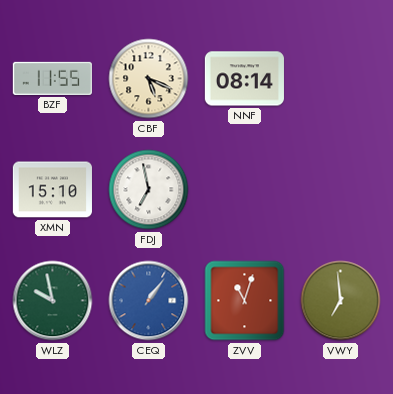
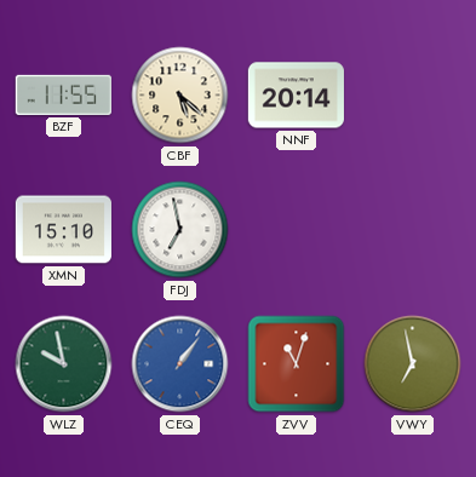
CBF: 5:19 -> 5:22 (180, 96)
NNF: 08:14 -> 20:14 (296, 96)
VWY: 6:59 -> 6:58 (413, 364)
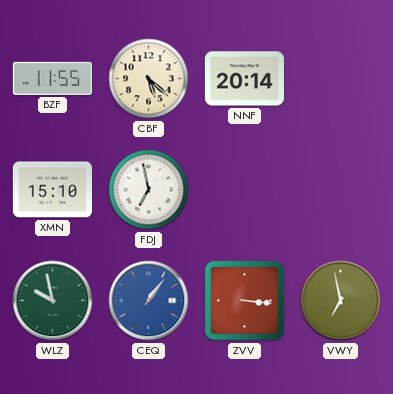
ZVV: 11:03 -> 3:16 (245, 301)
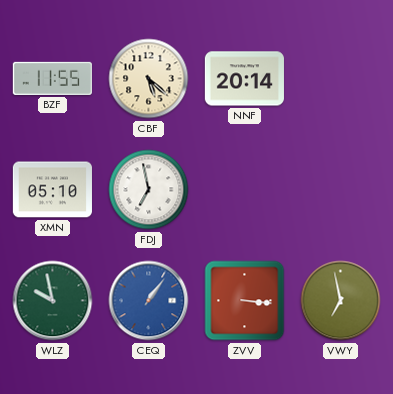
XMN: 15:10 -> 05:10 (52, 190)
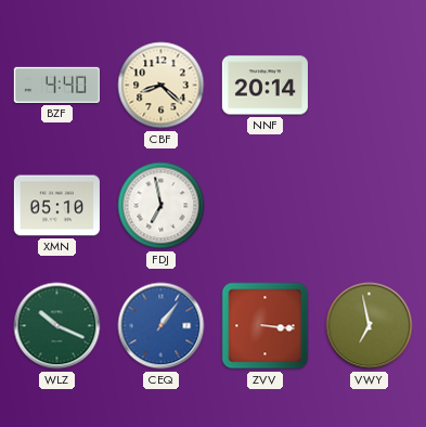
BZF: 11:55 -> 4:40 (56, 85)
CBF: 5:22 -> 8:22 (162, 86)
WLZ: 9:58 -> 10:19 (57, 326)
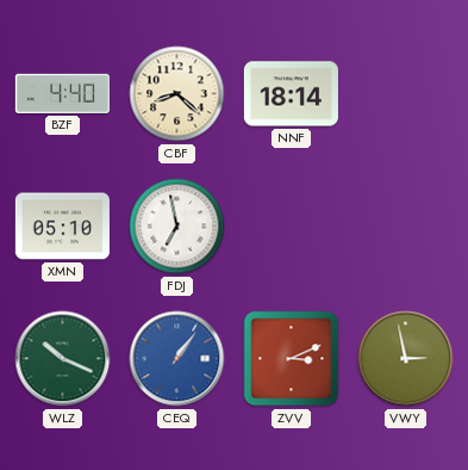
NNF: 20:14 -> 18:14 (291, 94)
ZVV: 3:16 -> 3:11 (292, 359)
VWY: 6:58 -> 2:58 (406, 359)
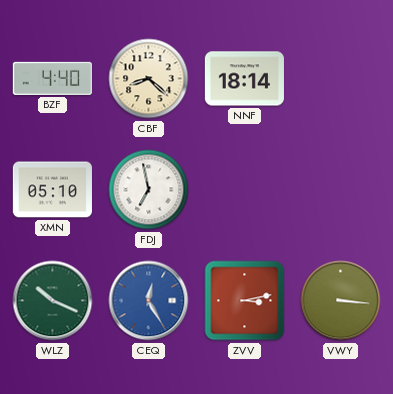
CEQ: 1:06 -> 12:25 (149, 301)
ZVV: 3:11 -> 3:13 (245, 301)
VWY: 2:58 -> 3:16 (341, 301)
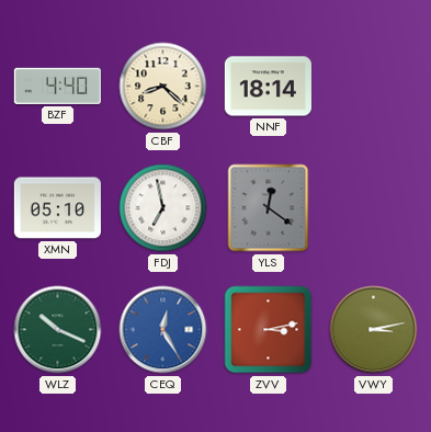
YLS: none -> 12:21 (269, 208)
VWY: 3:16 -> 3:13 (374, 330)
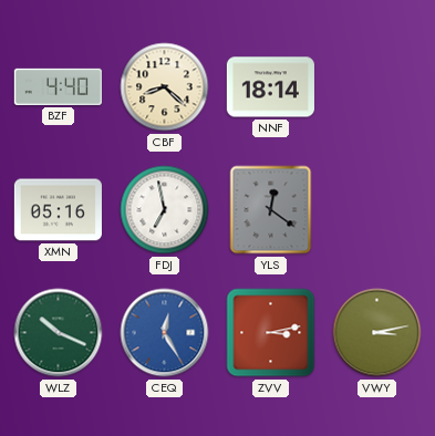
XMN: 05:10 -> 05:16 (58, 210)
